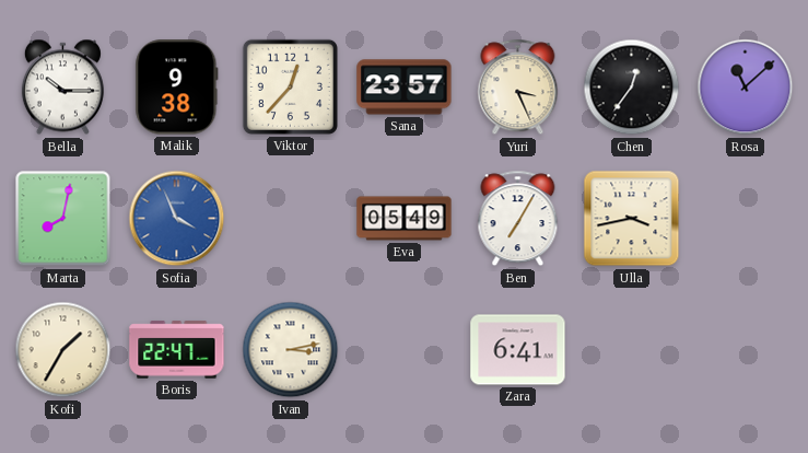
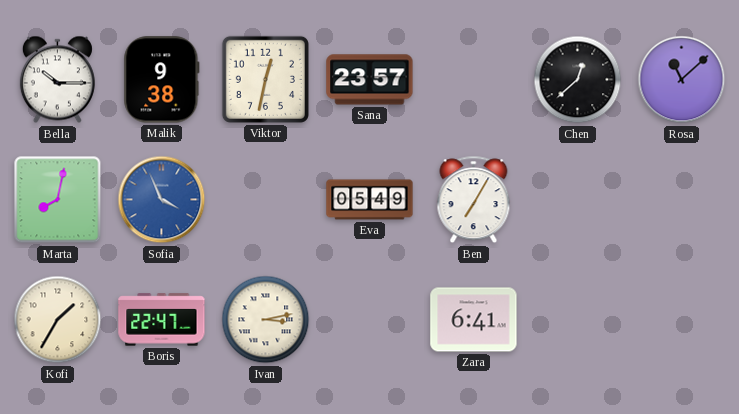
Viktor: 12:37 -> 12:32 (265, 79)
Yuri: 3:26 -> none (518, 88)
Chen: 12:36 -> 12:38 (578, 80)
Ulla: 3:43 -> none (632, 219)
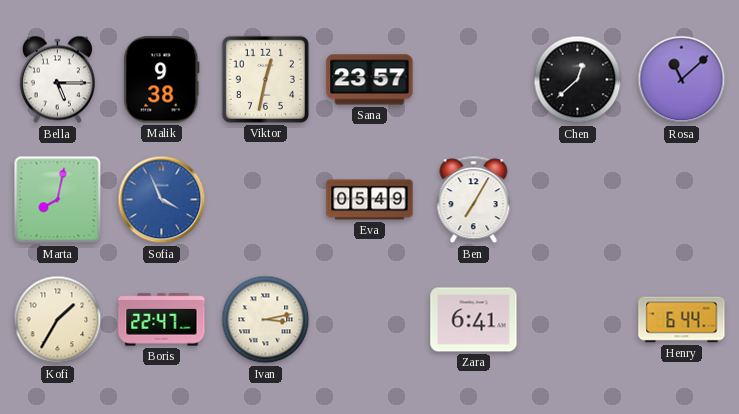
Bella: 10:15 -> 5:15 (57, 80)
Henry: none -> 6:44 (682, 320)
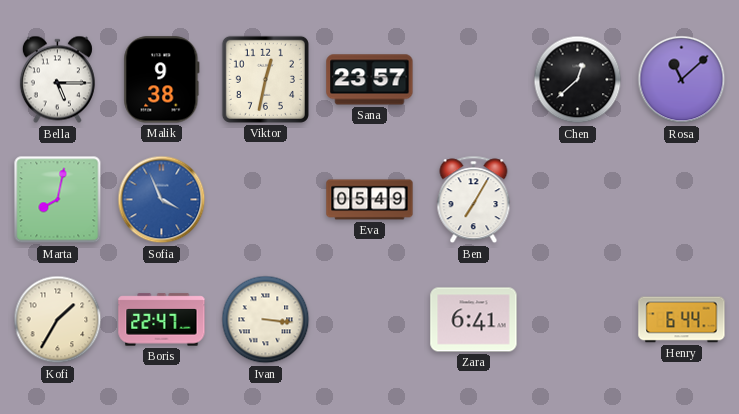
Ivan: 3:13 -> 3:16 (266, 320)
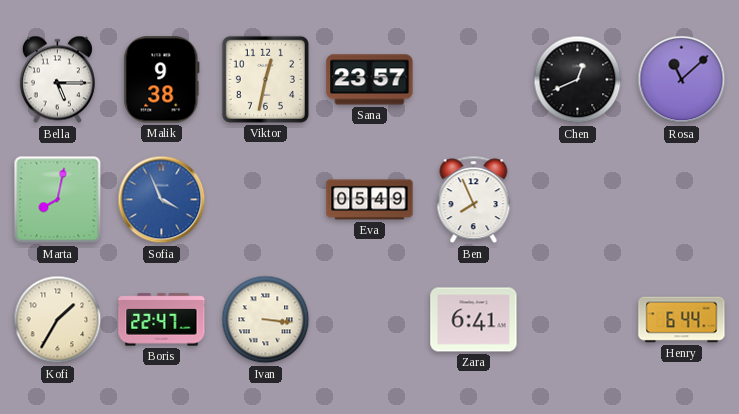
Chen: 12:38 -> 12:41 (578, 80)
Ben: 7:05 -> 7:56 (474, 200)
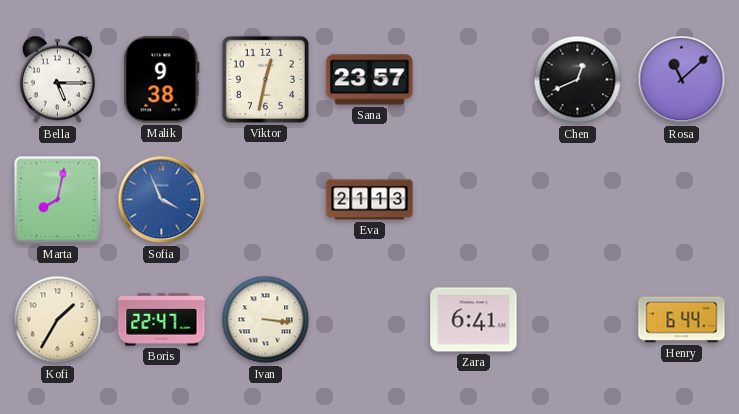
Eva: 05:49 -> 21:13 (370, 200)
Ben: 7:56 -> none (474, 200)
